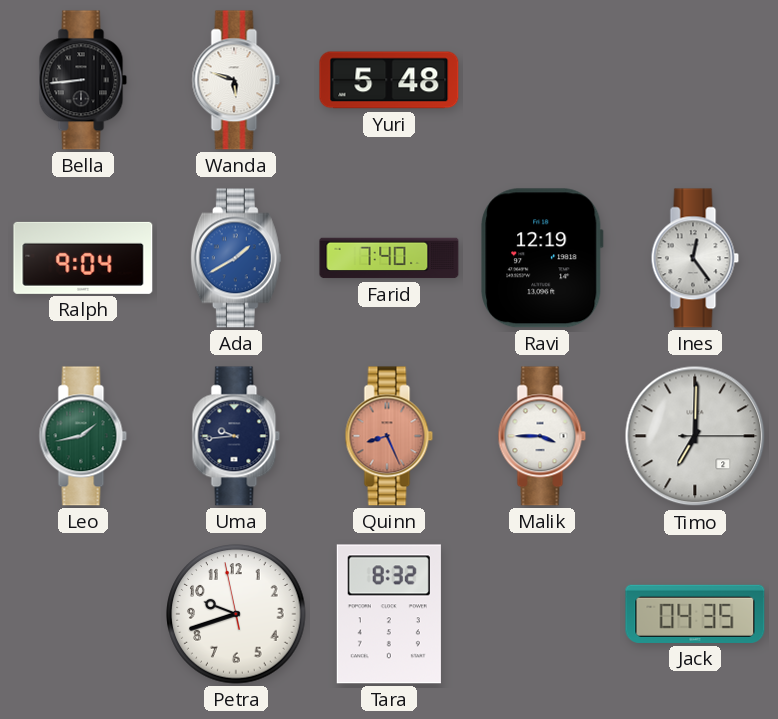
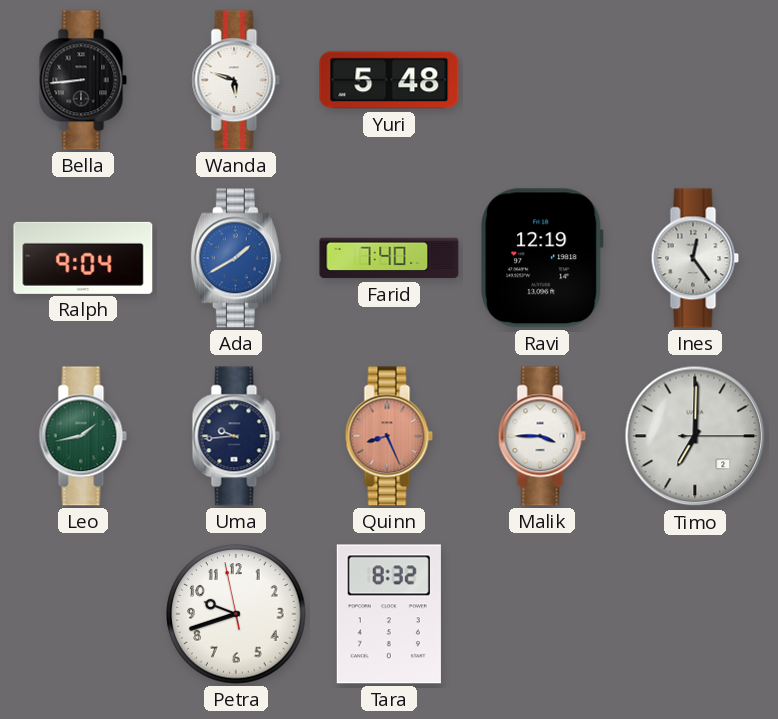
Jack: 04:35 -> none (695, 614)
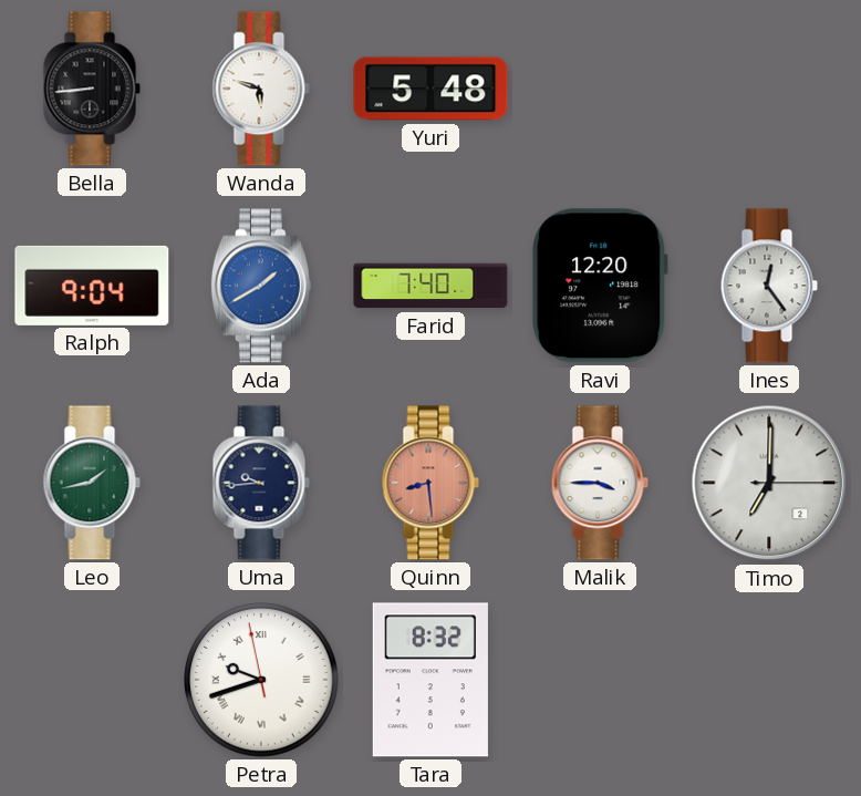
Ravi: 12:19 -> 12:20 (600, 286)
Quinn: 8:26 -> 8:29 (430, 483)
Petra numerals: Arabic -> Roman (261, 680)
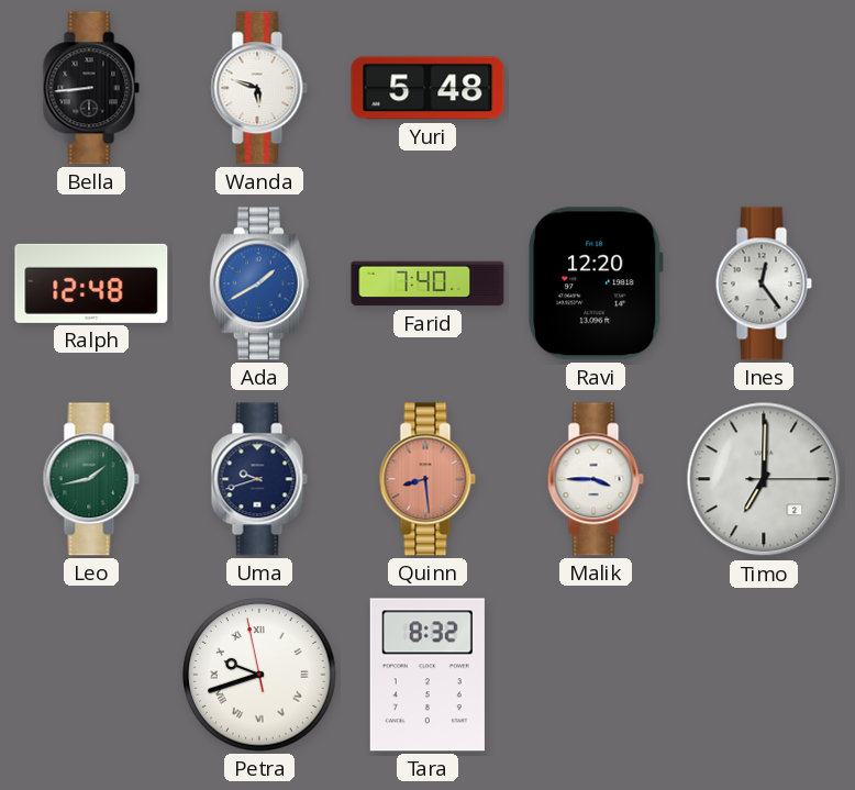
Ralph: 9:04 -> 12:48 (91, 283)
Uma: 9:44 -> 9:42 (259, 479)
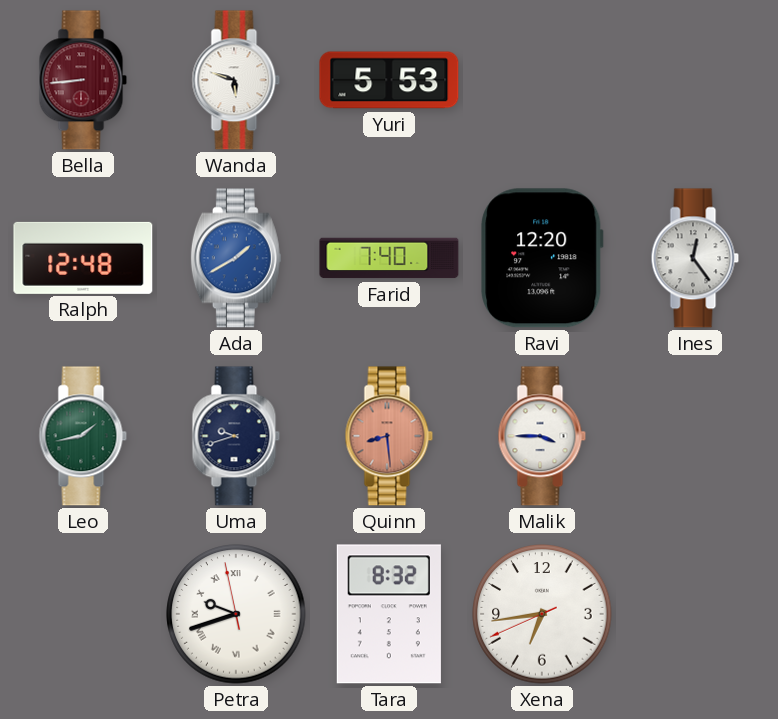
Bella dial: black -> burgundy (83, 80)
Yuri: 5:48 -> 5:53 (389, 80)
Timo: 7:00 -> none (764, 479)
Xena: none -> 6:43 (542, 614)
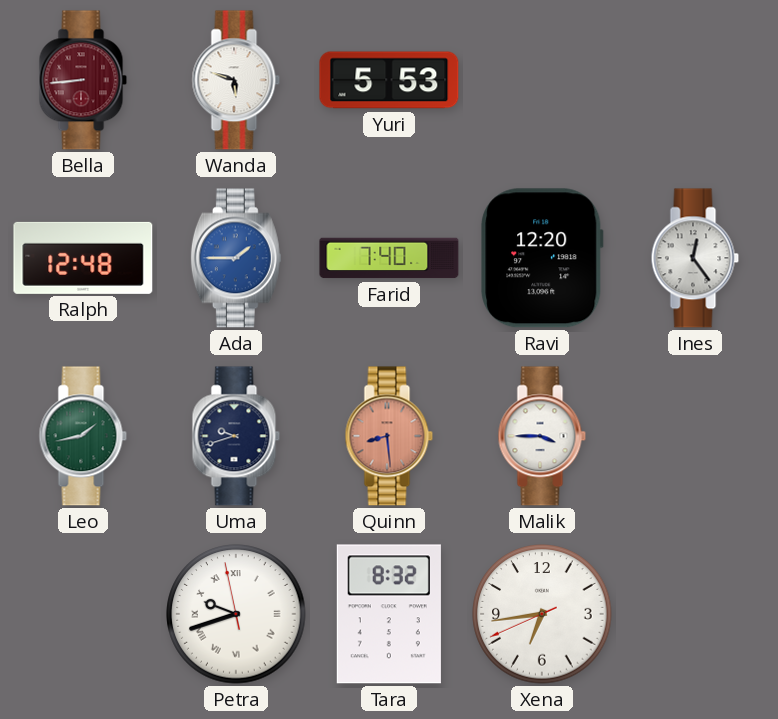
Ada: 1:40 -> 1:45 (236, 258)
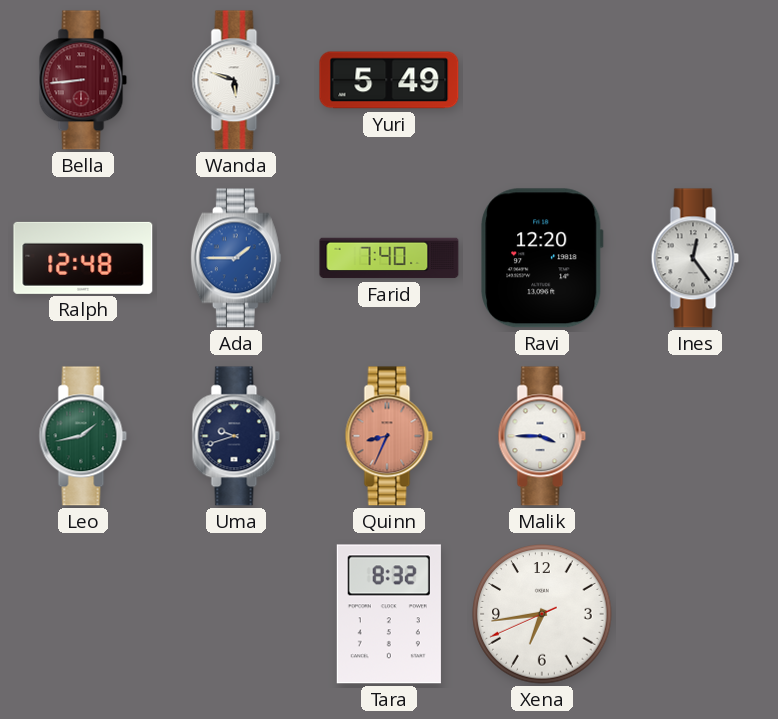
Yuri: 5:53 -> 5:49 (389, 80)
Quinn: 8:29 -> 8:34 (389, 436)
Petra: 9:41 -> none (236, 614)
